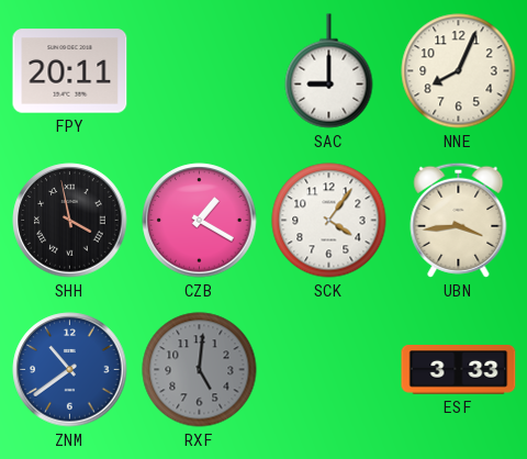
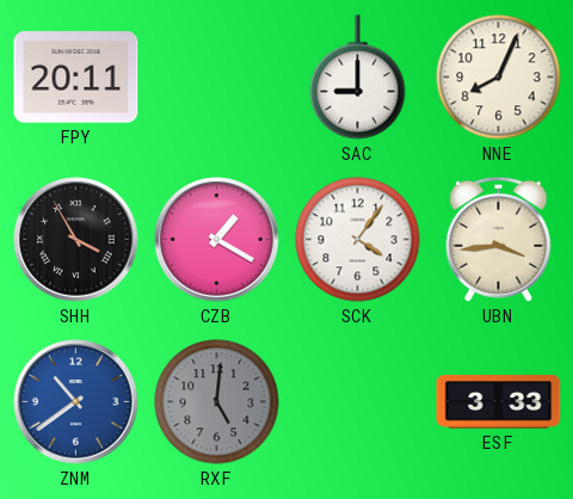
SHH: 3:58 -> 3:55 (76, 240)
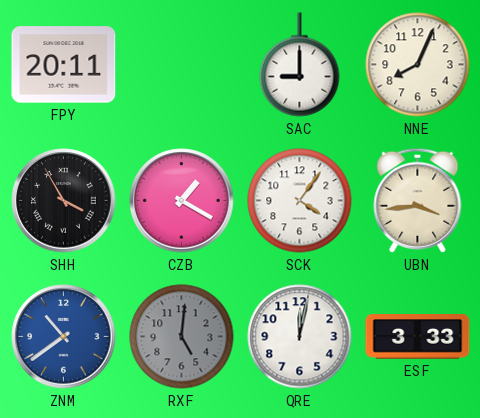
QRE: none -> 12:02 (300, 337)
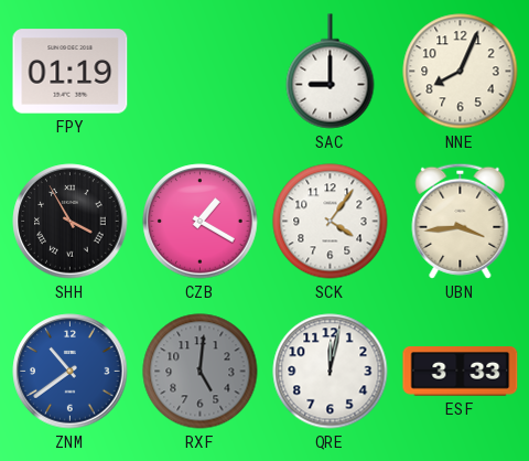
FPY: 20:11 -> 01:19 (71, 72)
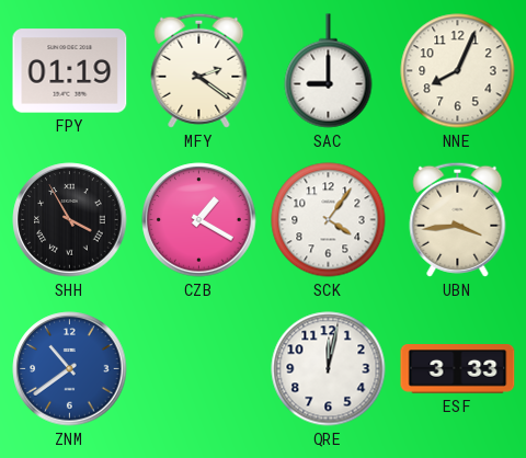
MFY: none -> 2:21 (199, 70)
RXF: 5:01 -> none (201, 372)
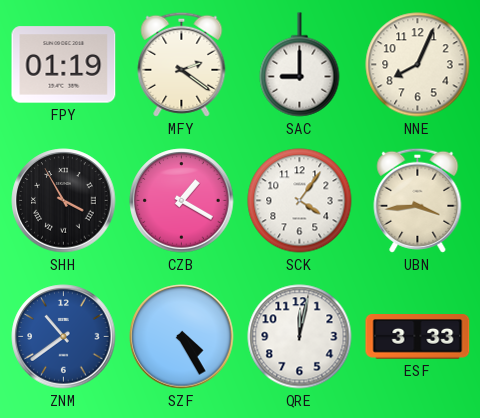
SZF: none -> 4:25 (182, 337)
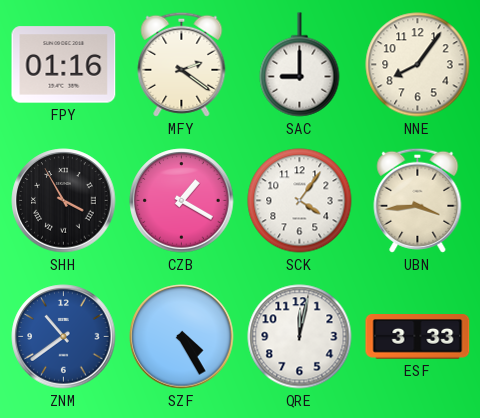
FPY: 01:19 -> 01:16 (64, 65)
NNE: 8:04 -> 8:06 (418, 65)
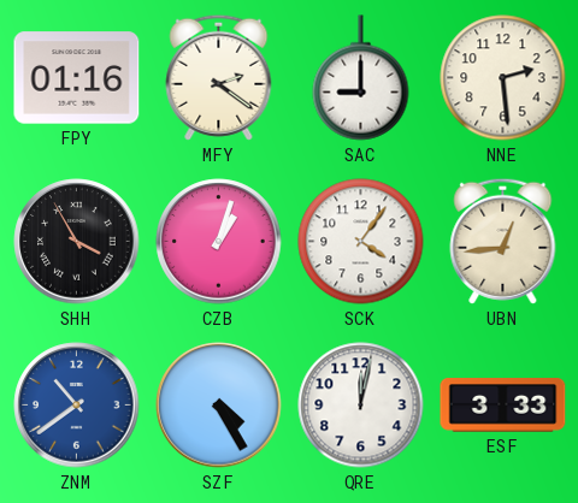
NNE: 8:06 -> 2:29 (503, 78)
CZB: 1:20 -> 1:03 (219, 242)
UBN: 3:44 -> 12:44 (503, 241)
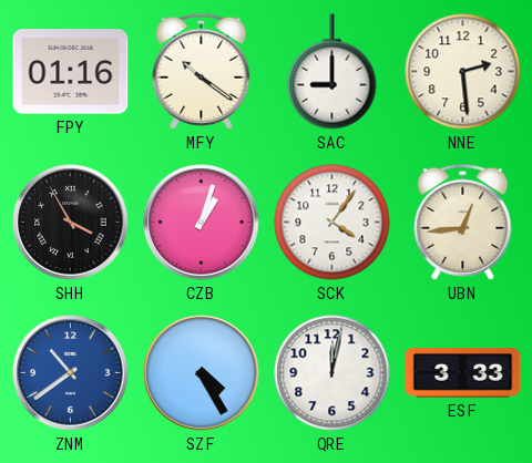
MFY: 2:21 -> 10:21 (202, 71)
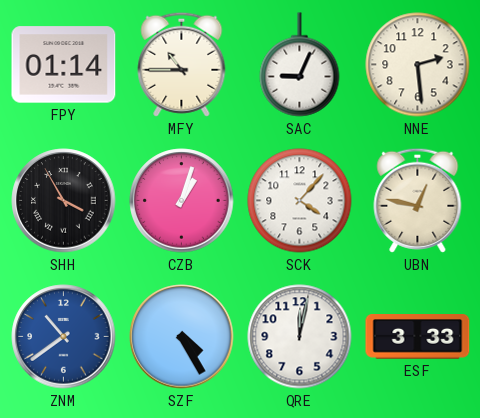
FPY: 01:16 -> 01:14 (64, 65)
MFY: 10:21 -> 10:45 (182, 64)
SAC: 9:00 -> 9:04 (300, 65)
SCK: 4:06 -> 4:07 (300, 201)
UBN: 12:44 -> 12:47 (418, 200)
